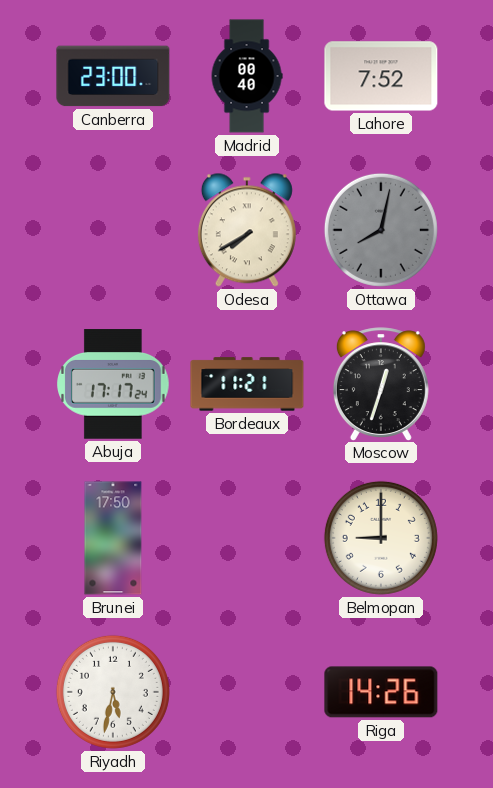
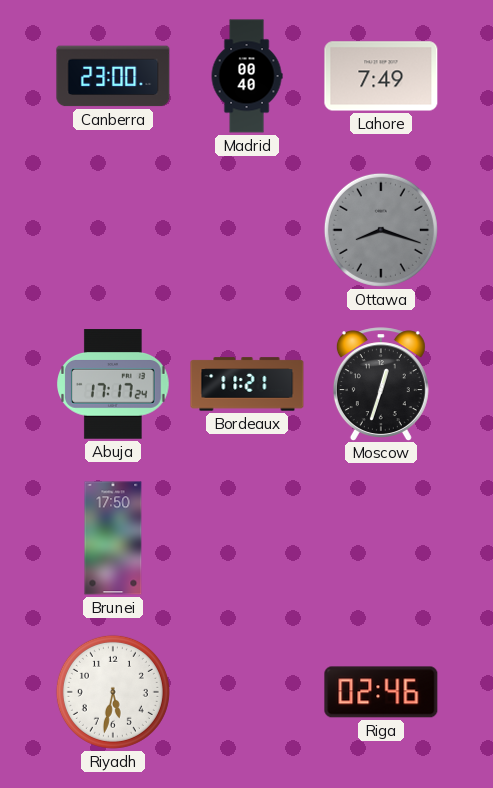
Lahore: 7:52 -> 7:49 (381, 76)
Odesa: 7:40 -> none (247, 230)
Ottawa: 8:02 -> 8:18 (381, 230)
Belmopan: 9:00 -> none (381, 538)
Riga: 14:26 -> 02:46 (381, 692)
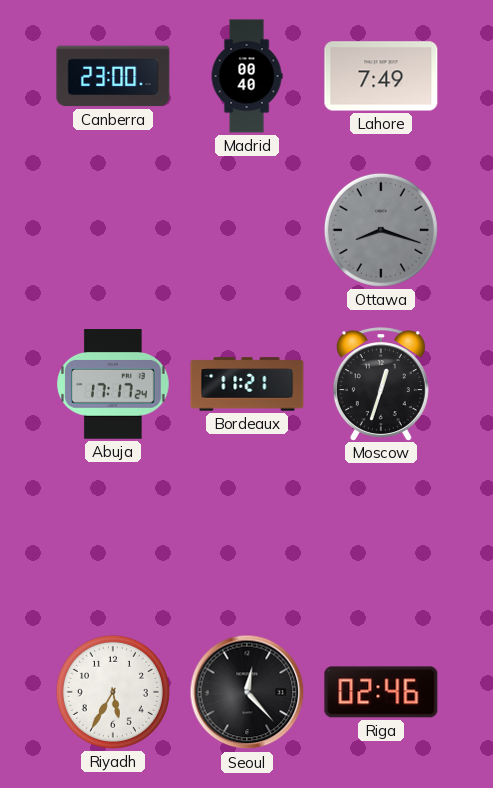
Brunei: 17:50 -> none (113, 538)
Riyadh: 5:32 -> 5:35 (113, 692)
Seoul: none -> 12:23 (247, 692)
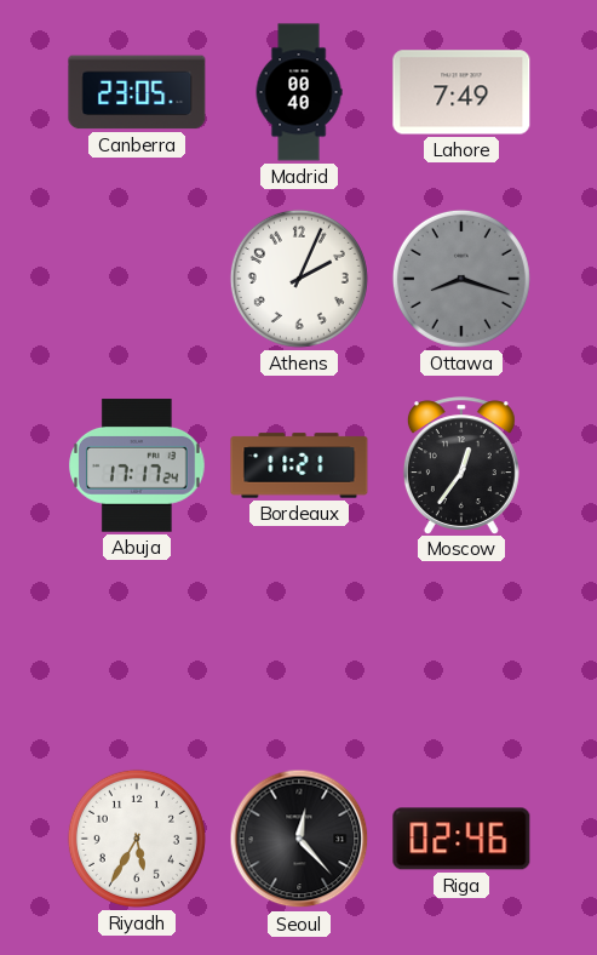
Canberra: 23:00 -> 23:05 (137, 92)
Athens: none -> 2:04 (299, 279)
Moscow: 12:33 -> 12:36 (461, 465)
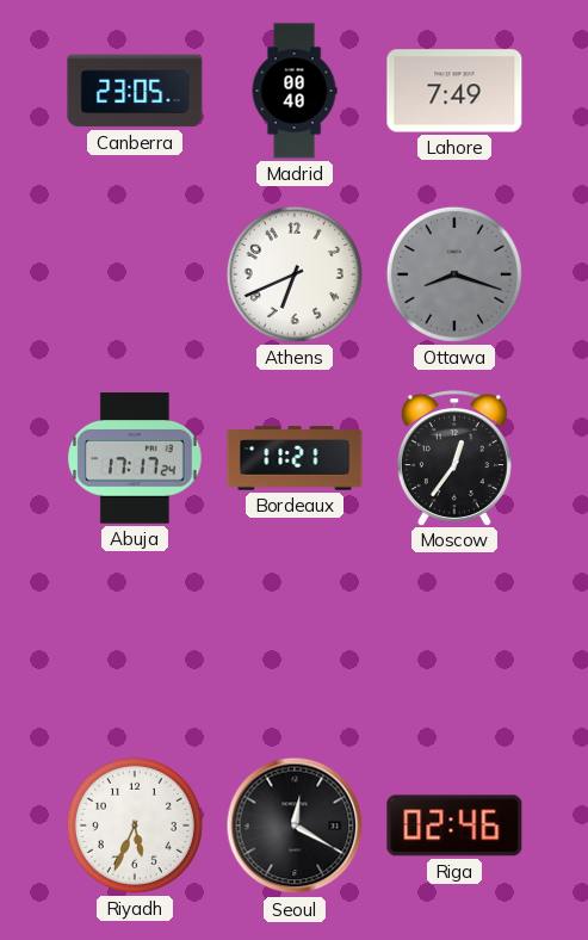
Athens: 2:04 -> 6:41 (295, 274)
Riyadh: 5:35 -> 5:34 (135, 825)
Seoul: 12:23 -> 12:20 (295, 825)
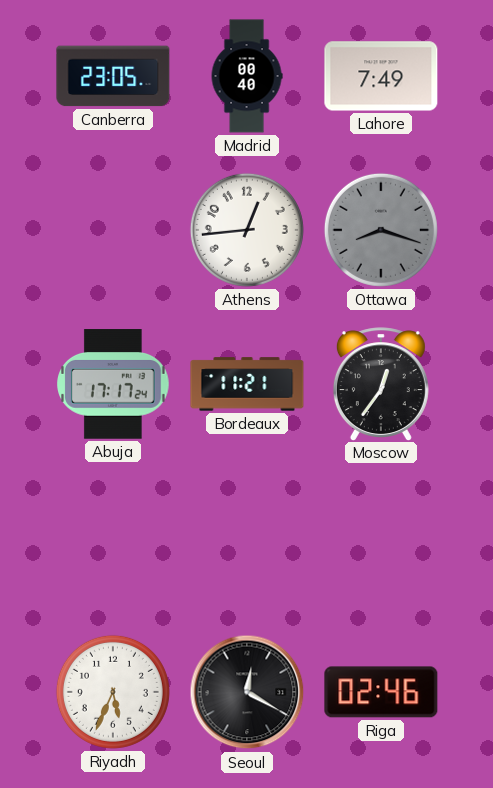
Athens: 6:41 -> 12:44 (247, 230)
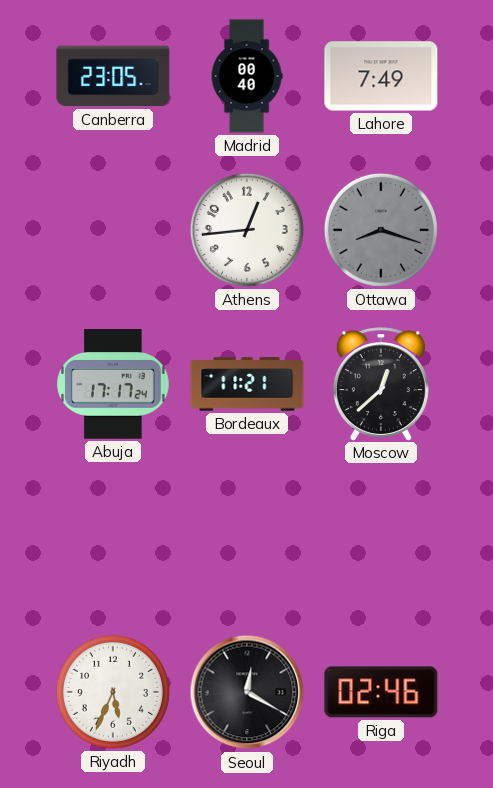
Moscow: 12:36 -> 12:38 (381, 384)
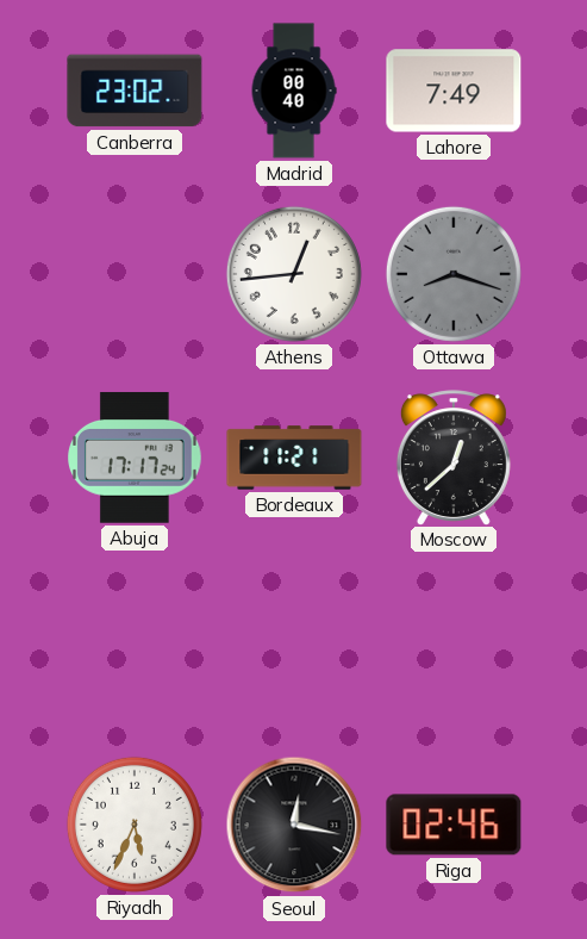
Canberra: 23:05 -> 23:02 (135, 91)
Seoul: 12:20 -> 12:17 (294, 825)
